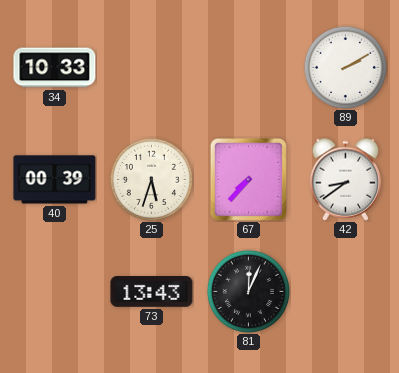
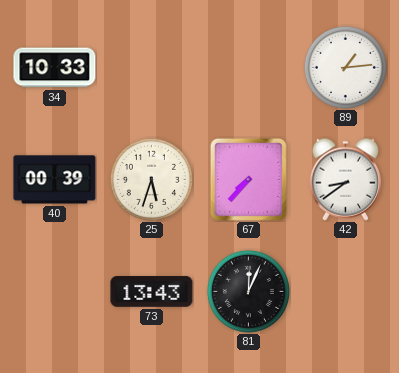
89: 2:10 -> 1:14 (345, 67)
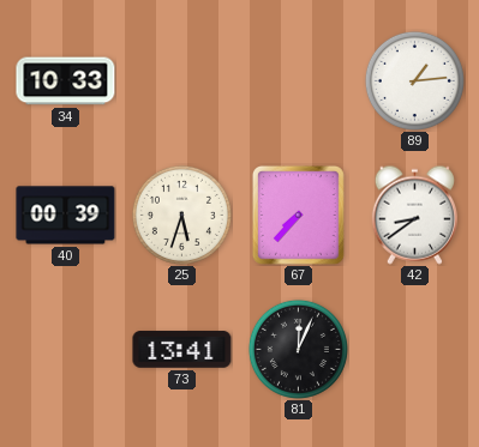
73: 13:43 -> 13:41 (182, 350)
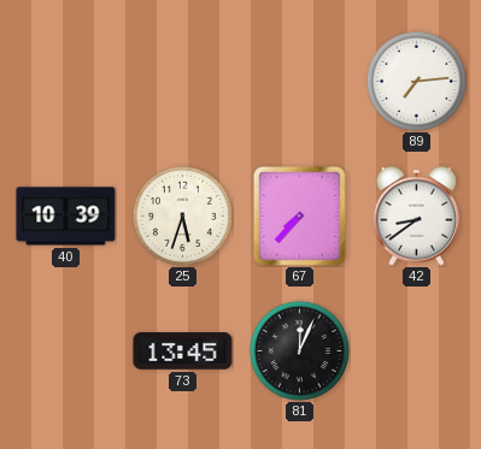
34: 10:33 -> none (66, 81)
89: 1:14 -> 7:14 (416, 81)
40: 00:39 -> 10:39 (66, 217)
73: 13:41 -> 13:45 (183, 351)
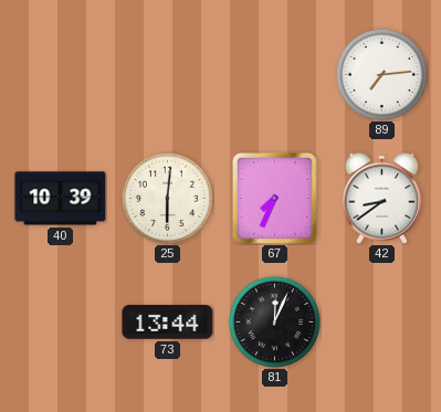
25: 5:33 -> 6:01 (167, 198)
67: 7:37 -> 7:34 (274, 198)
73: 13:45 -> 13:44 (168, 323)
